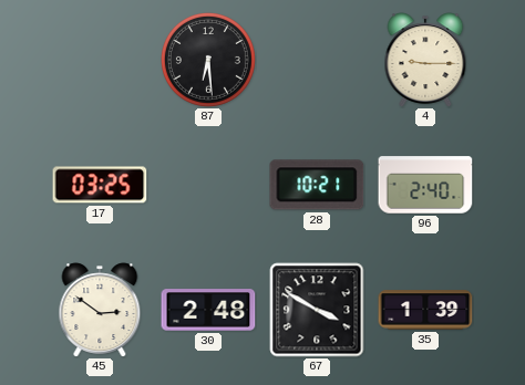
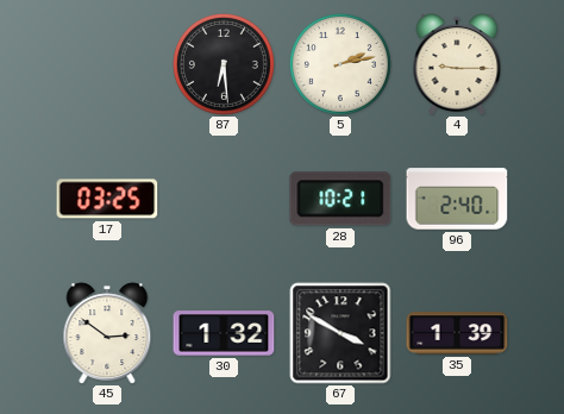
5: none -> 2:13 (340, 64)
30: 2:48 -> 1:32 (224, 333)
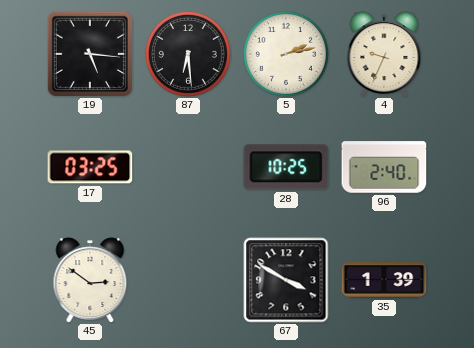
19: none -> 5:16 (90, 54)
4: 9:15 -> 9:34 (384, 54)
28: 10:21 -> 10:25 (286, 167)
30: 1:32 -> none (224, 333)
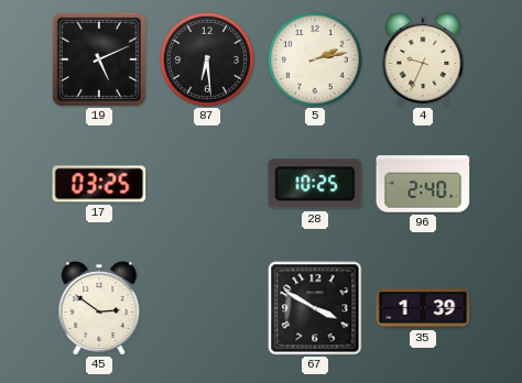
19: 5:16 -> 5:11 (99, 59)
